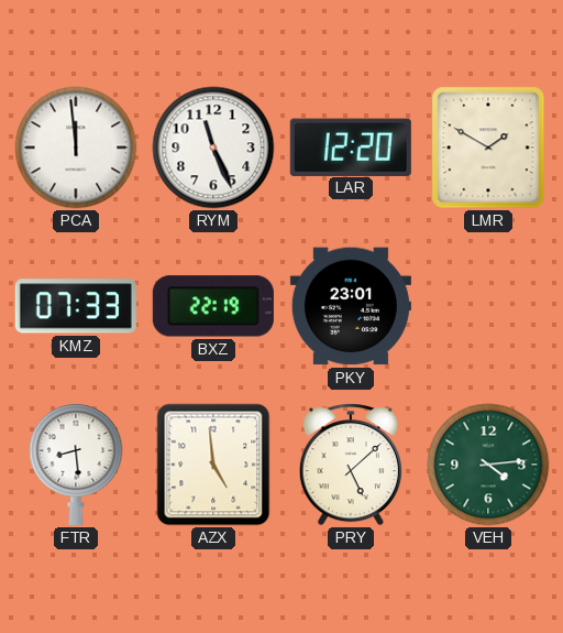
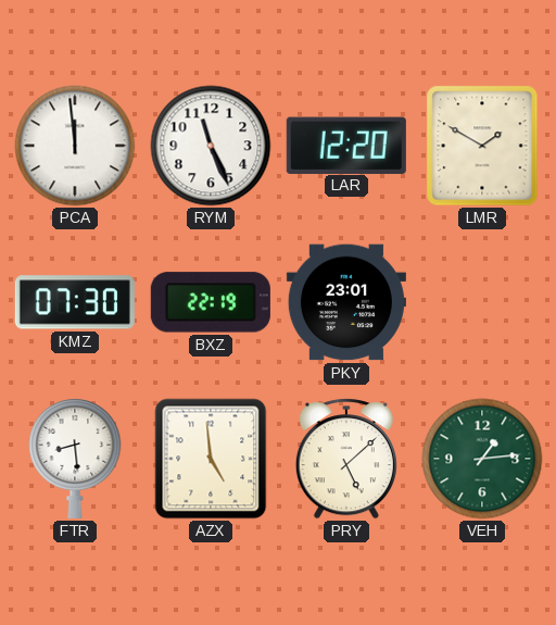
KMZ: 07:33 -> 07:30 (75, 302)
VEH: 4:14 -> 1:14 (482, 459)
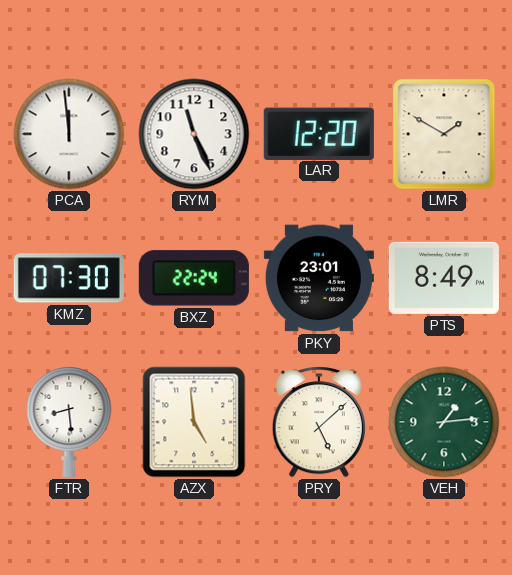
BXZ: 22:19 -> 22:24 (194, 278)
PTS: none -> 8:49 (444, 278)
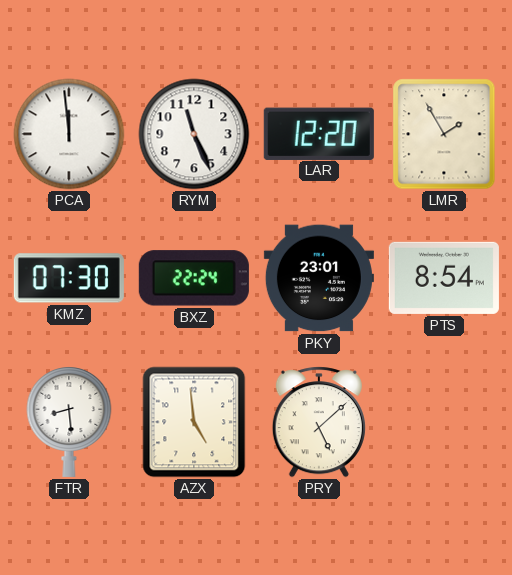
LMR: 1:50 -> 1:55 (444, 134)
PTS: 8:49 -> 8:54 (444, 278)
VEH: 1:14 -> none (444, 422)
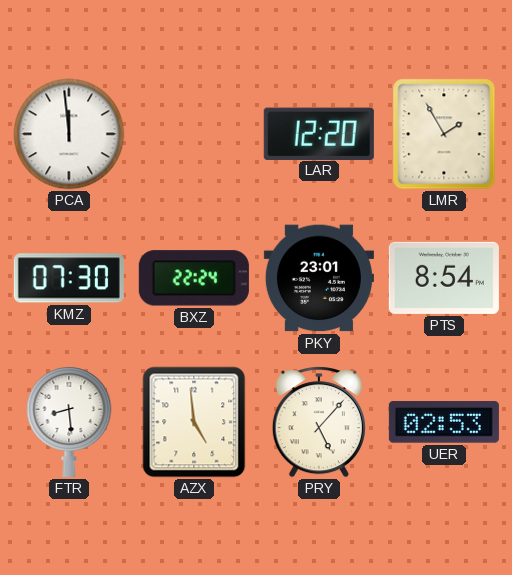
RYM: 11:26 -> none (194, 134)
PRY: 5:08 -> 5:07 (319, 422)
UER: none -> 02:53 (444, 422)
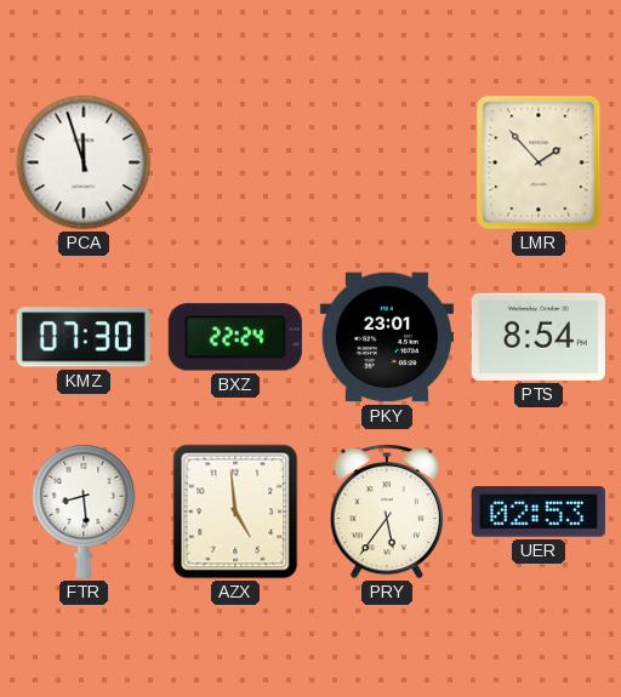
PCA: 11:59 -> 11:57 (84, 162)
LAR: 12:20 -> none (319, 133)
LMR: 1:55 -> 1:53 (539, 162)
PRY: 5:07 -> 5:36 (387, 512)
